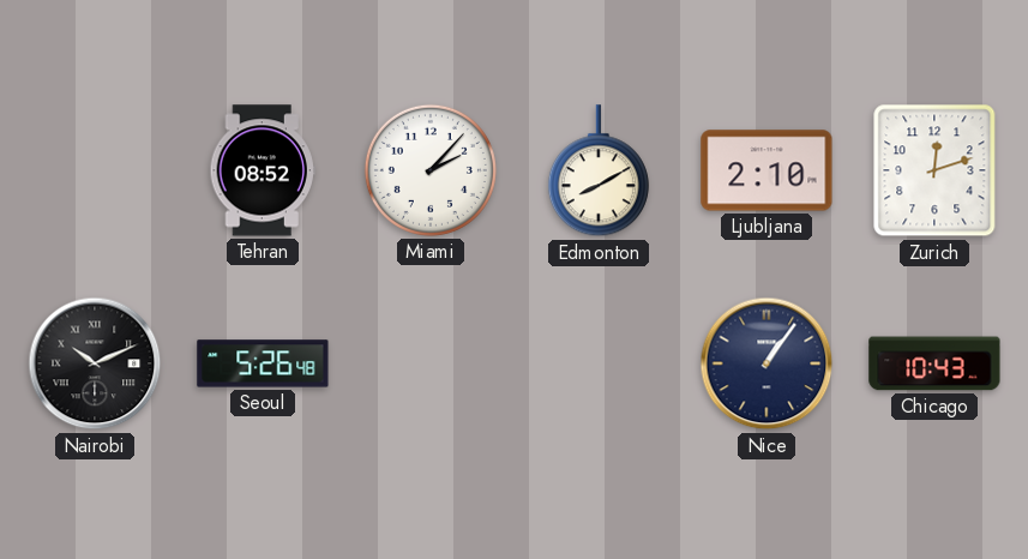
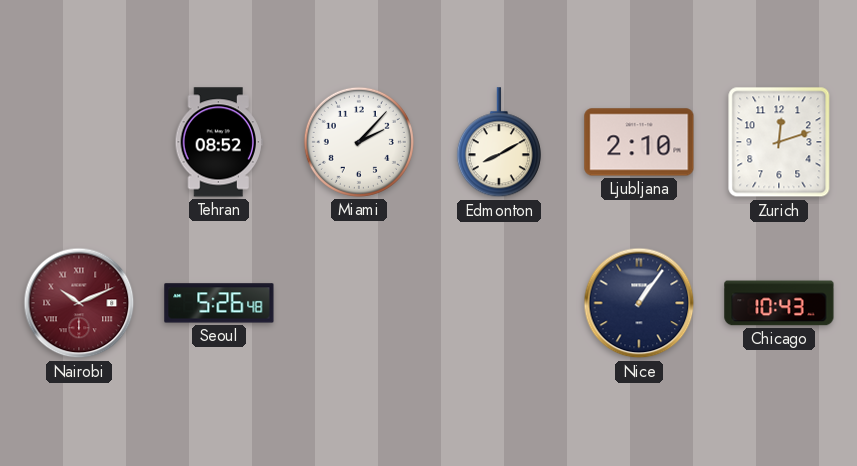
Nairobi dial: black -> burgundy (79, 303)
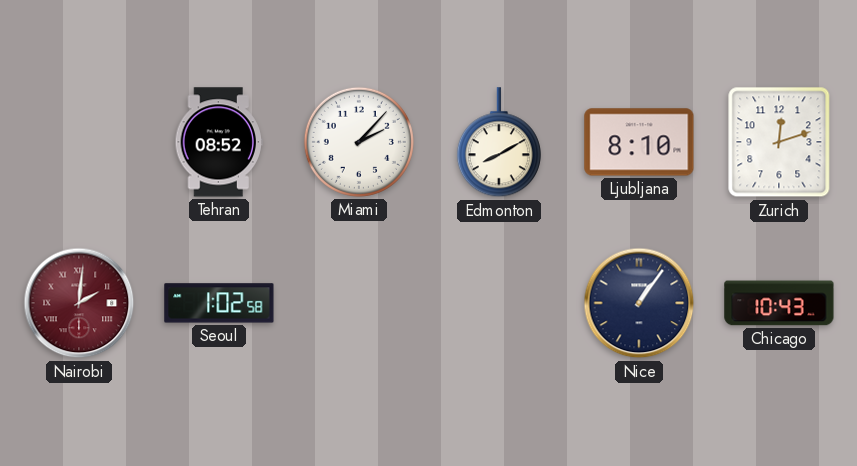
Ljubljana: 2:10 -> 8:10 (639, 142)
Nairobi: 10:11 -> 2:01 (79, 303)
Seoul: 5:26 -> 1:02 (219, 303)
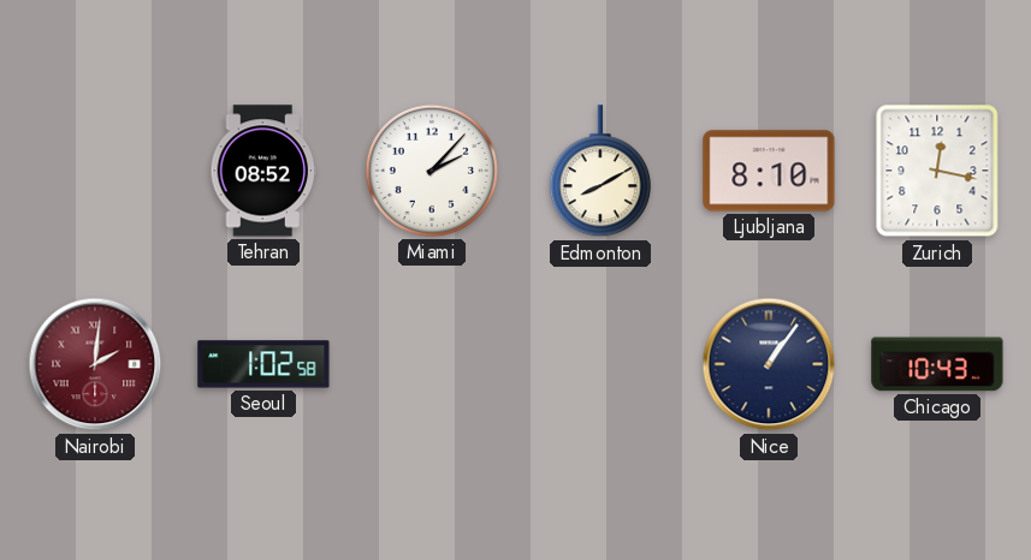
Zurich: 12:12 -> 12:17 (937, 171)
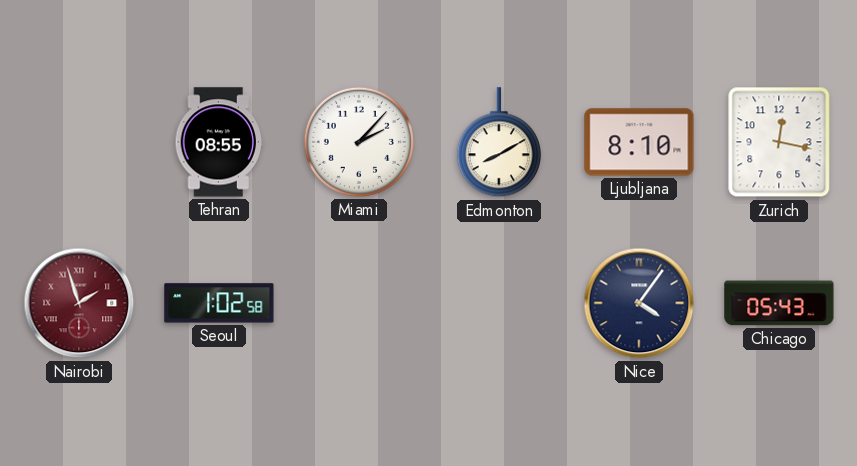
Tehran: 08:52 -> 08:55 (218, 142)
Nairobi: 2:01 -> 1:57 (79, 303)
Nice: 1:06 -> 4:06 (639, 303)
Chicago: 10:43 -> 05:43 (779, 303)
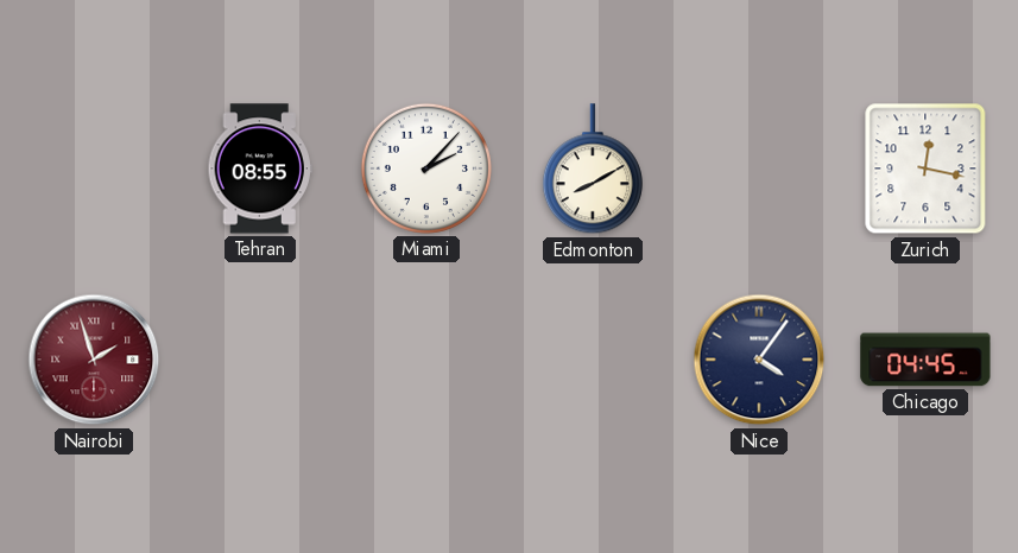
Ljubljana: 8:10 -> none (639, 142)
Seoul: 1:02 -> none (219, 303)
Chicago: 05:43 -> 04:45 (925, 360)
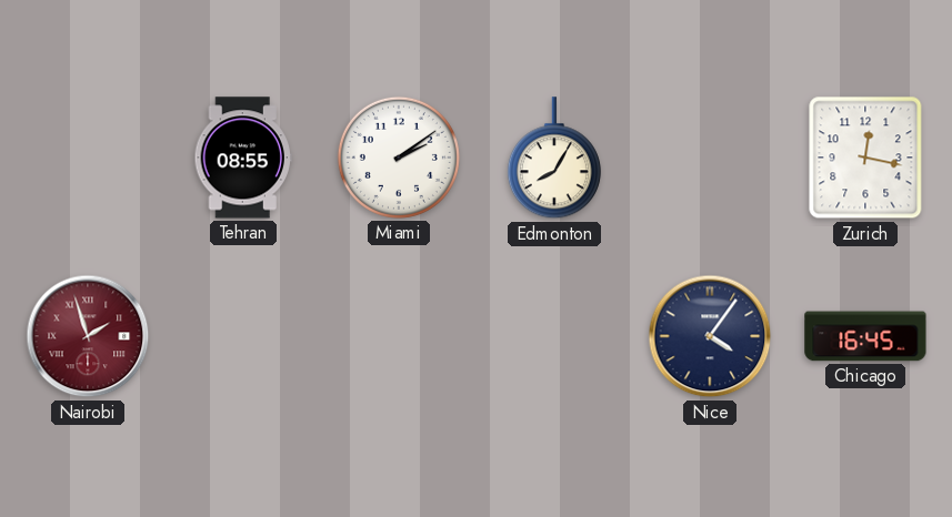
Miami: 2:07 -> 2:09 (399, 158)
Edmonton: 8:10 -> 8:05 (554, 159)
Chicago: 04:45 -> 16:45 (865, 336)
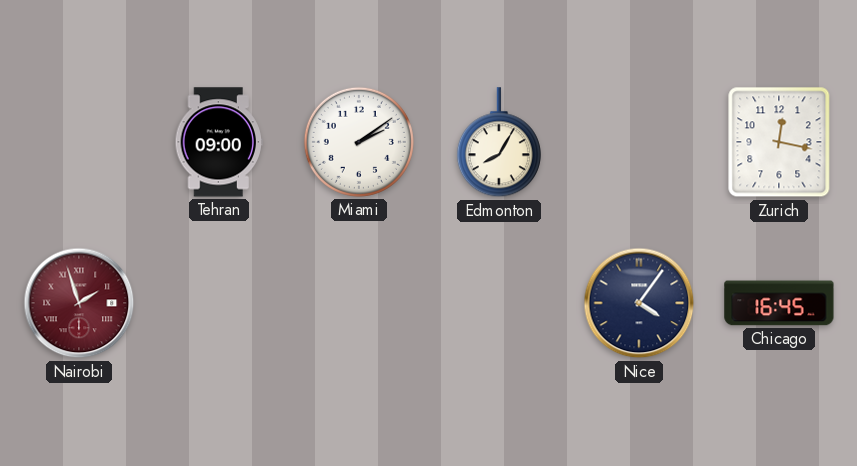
Tehran: 08:55 -> 09:00 (218, 142)
